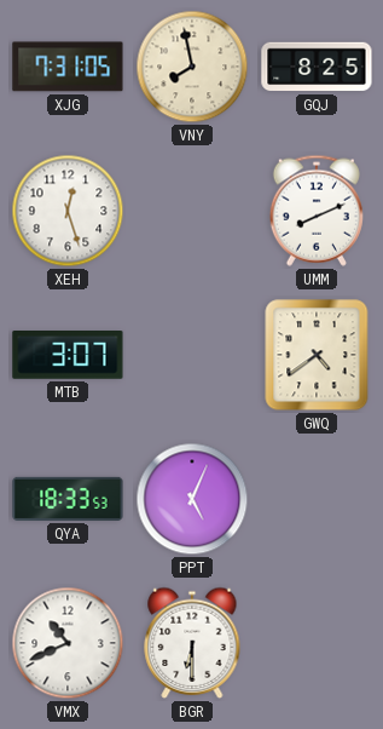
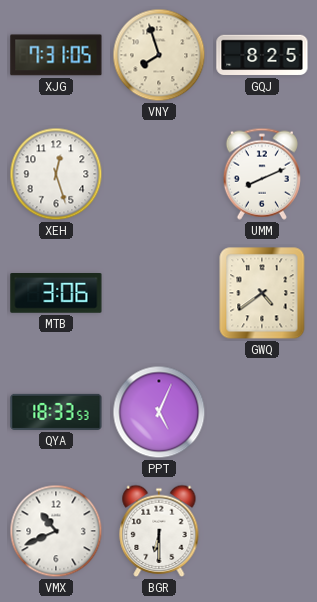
VNY: 7:58 -> 7:57 (159, 55)
MTB: 3:07 -> 3:06 (56, 294)
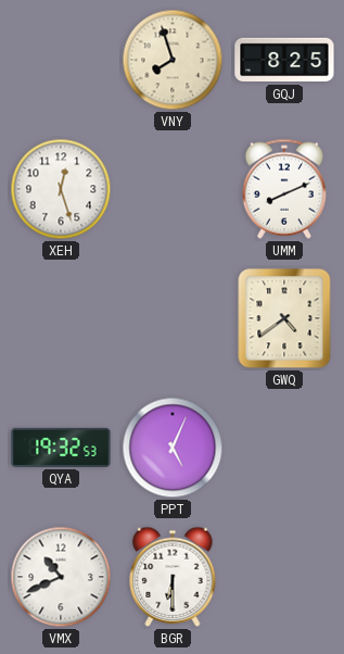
XJG: 7:31 -> none (56, 55)
MTB: 3:06 -> none (56, 294)
QYA: 18:33 -> 19:32 (61, 448)
